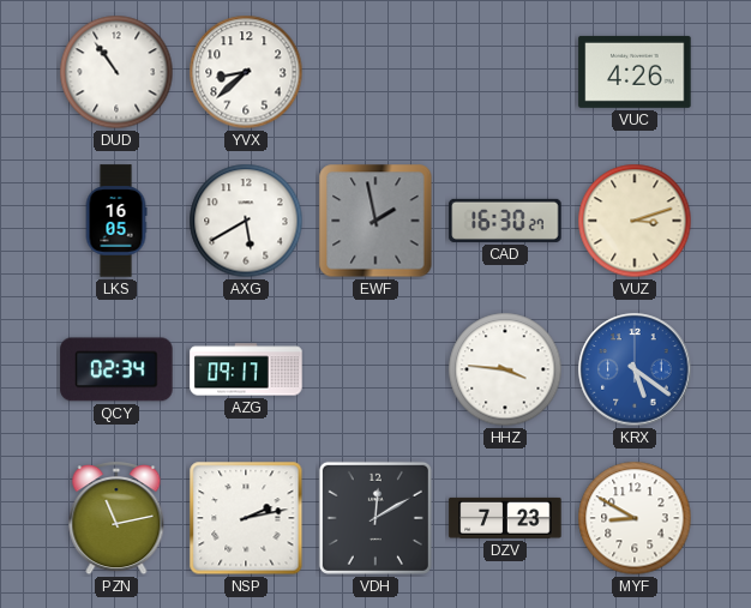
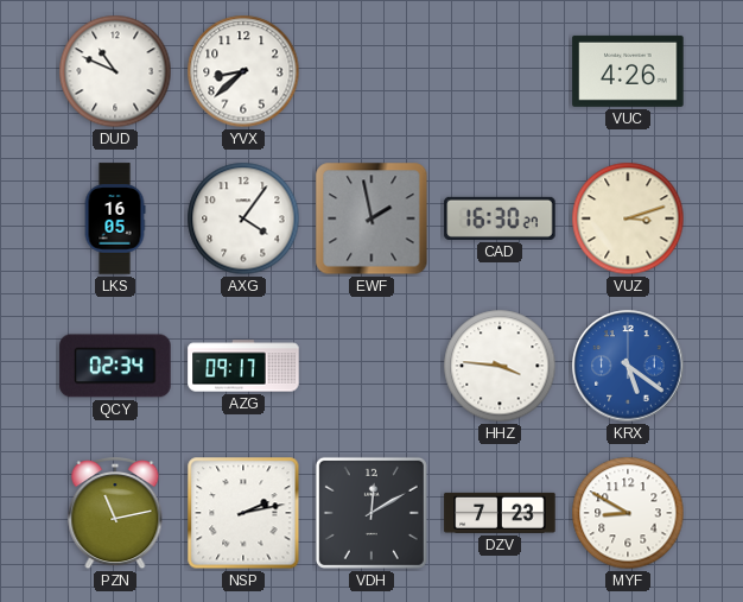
DUD: 10:54 -> 10:49 (115, 71)
AXG: 5:40 -> 4:06 (243, 218)
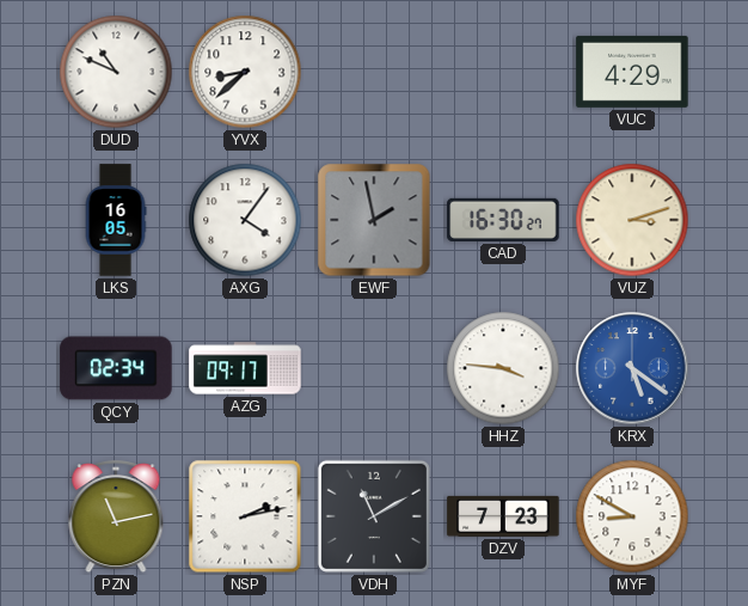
VUC: 4:26 -> 4:29 (632, 72)
VDH: 12:10 -> 11:10 (374, 516)
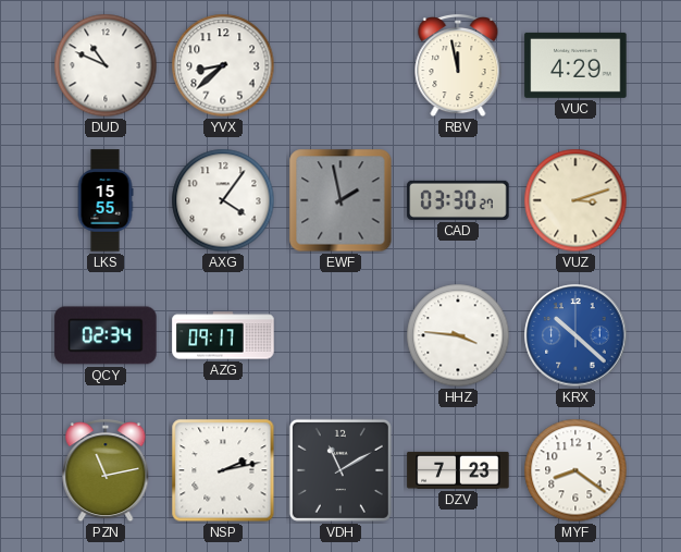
RBV: none -> 11:58 (458, 65)
LKS: 16:05 -> 15:55 (106, 200)
CAD: 16:30 -> 03:30 (458, 200)
KRX: 5:21 -> 10:22 (575, 335)
MYF: 8:50 -> 8:21 (575, 470)
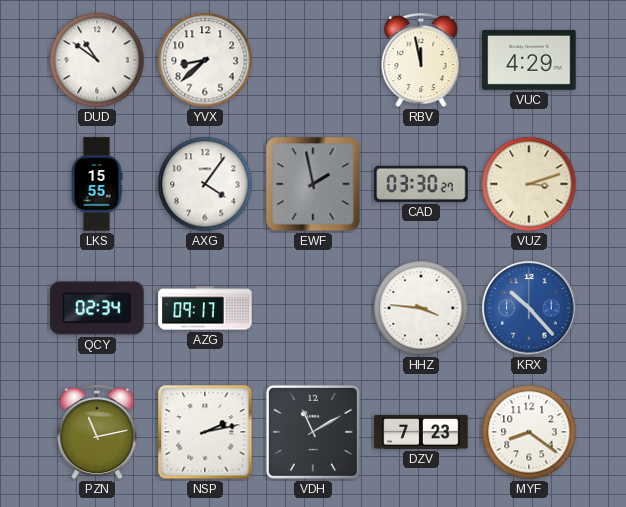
DUD: 10:49 -> 10:51 (97, 60)
KRX: 10:22 -> 10:23 (529, 308)
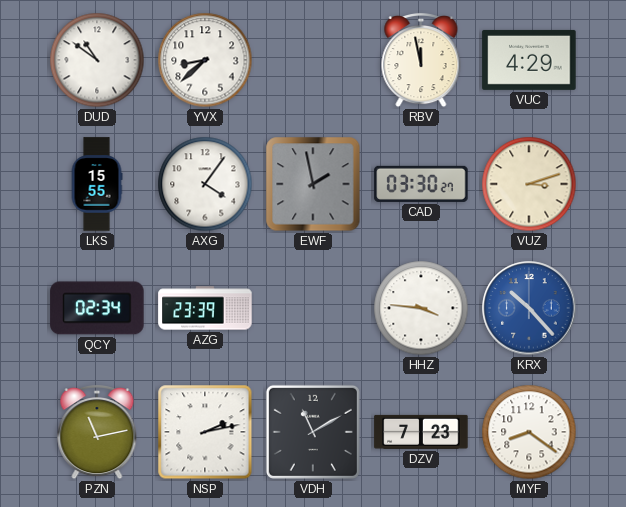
AZG: 09:17 -> 23:39 (205, 308)
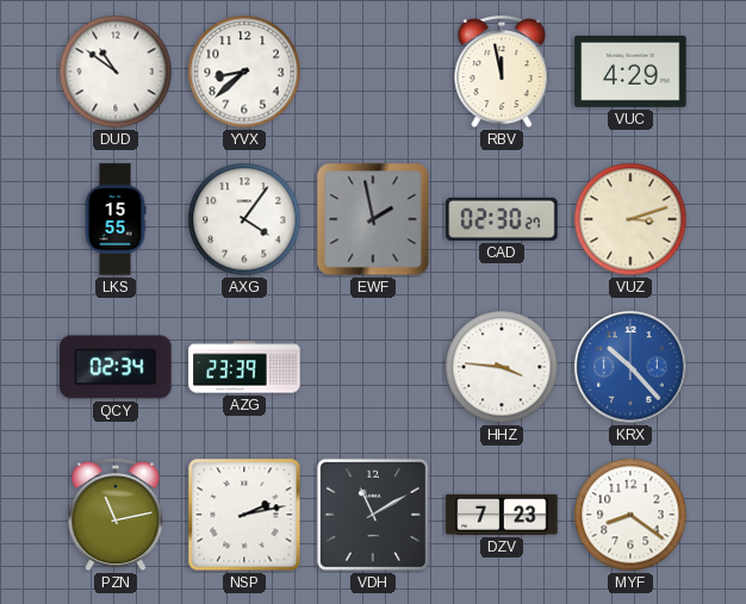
CAD: 03:30 -> 02:30 (502, 219)
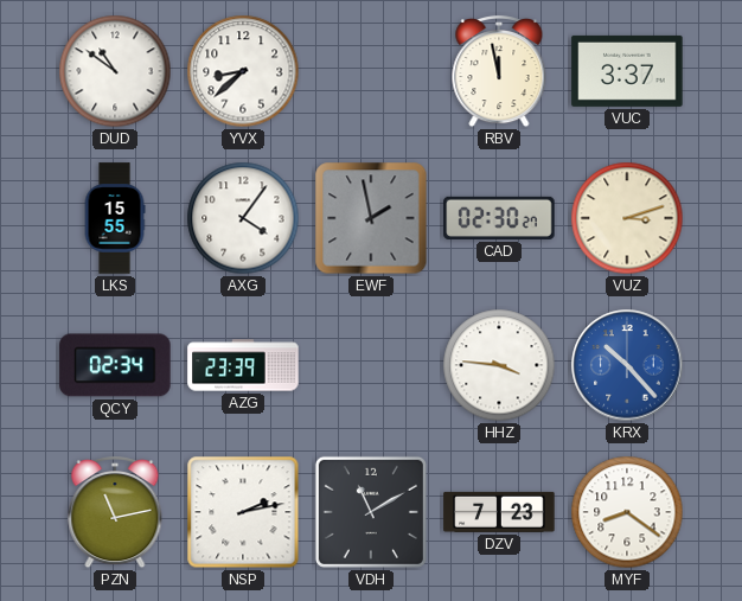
VUC: 4:29 -> 3:37 (627, 71)
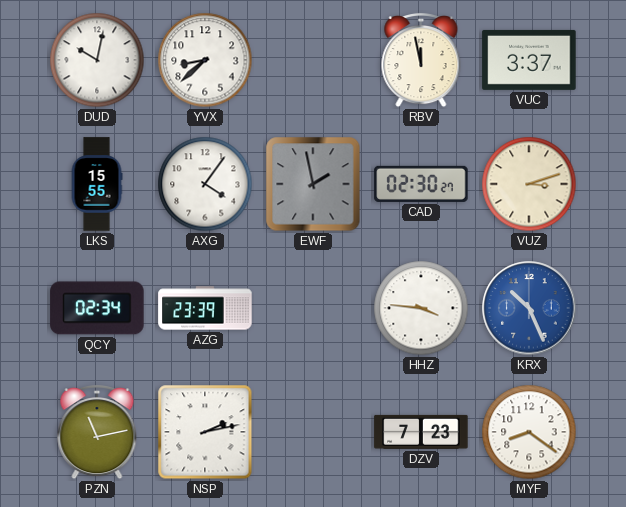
DUD: 10:51 -> 10:02 (97, 60)
KRX: 10:23 -> 10:26 (529, 308)
VDH: 11:10 -> none (371, 512)
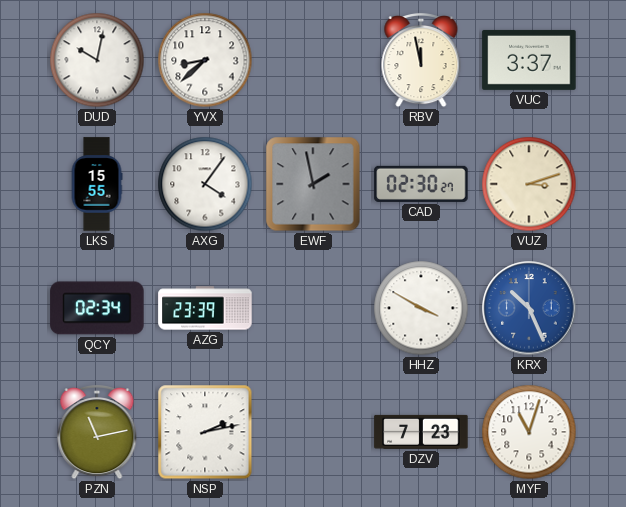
HHZ: 3:46 -> 3:50 (421, 308)
MYF: 8:21 -> 11:03 (529, 432)
